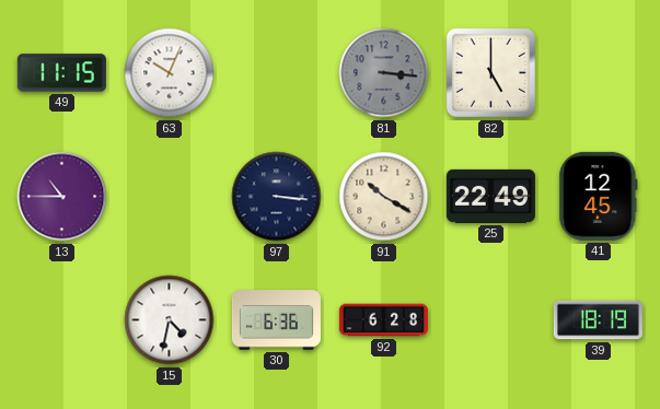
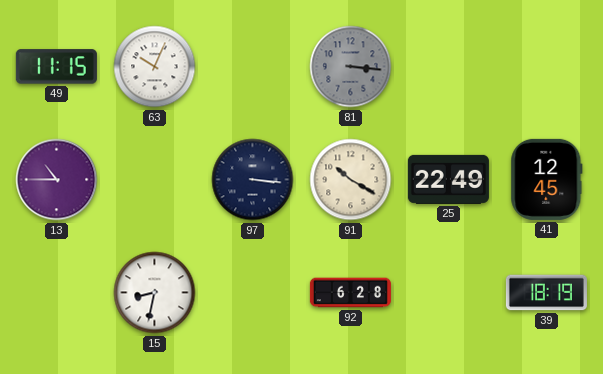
82: 5:00 -> none (490, 72)
15: 4:32 -> 8:32 (155, 293)
30: 6:36 -> none (276, 320)
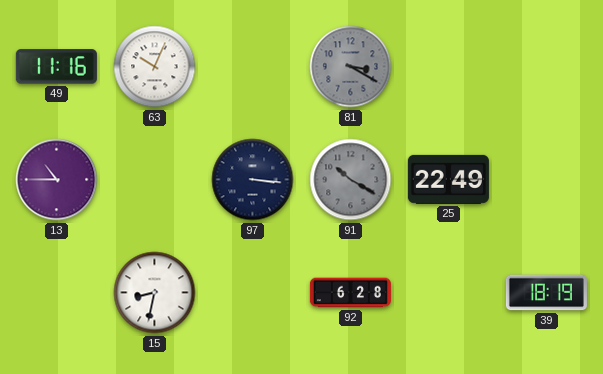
49: 11:15 -> 11:16 (56, 67)
81: 3:16 -> 3:20 (351, 67)
91 dial: cream -> grey (351, 180)
41: 12:45 -> none (547, 179)
